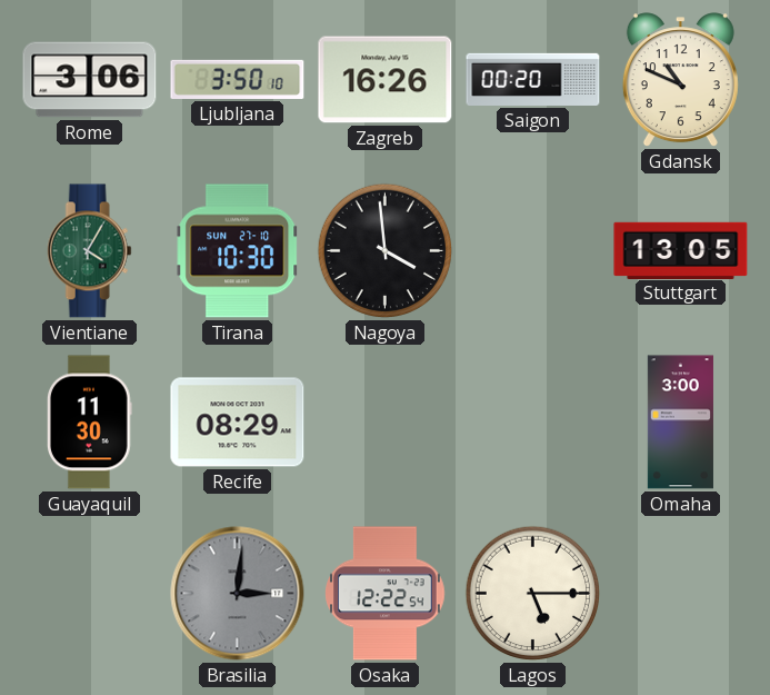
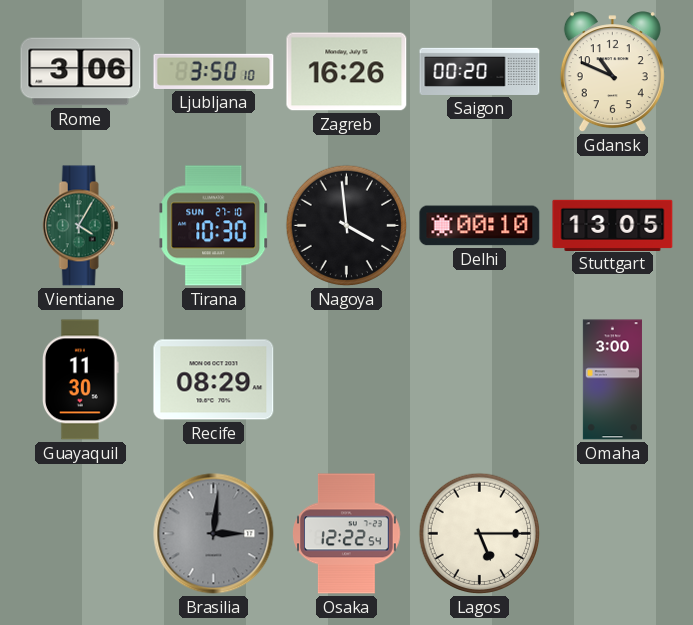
Delhi: none -> 00:10 (480, 226)
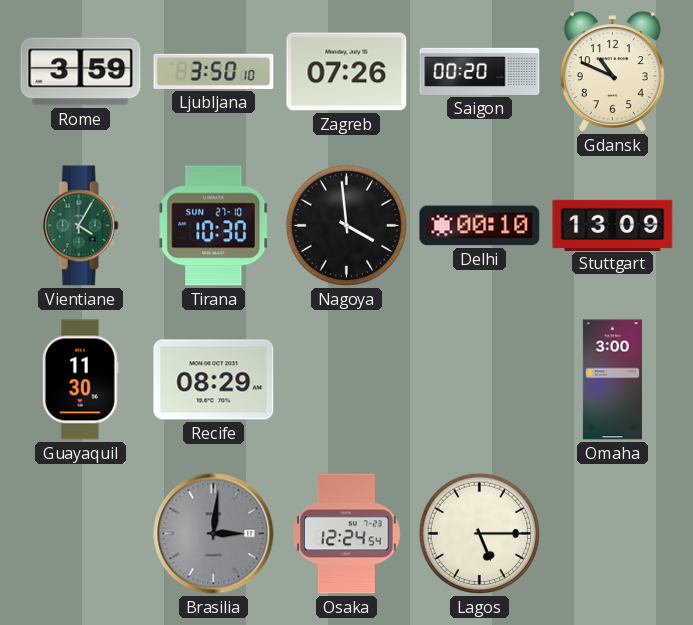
Rome: 3:06 -> 3:59 (81, 72)
Zagreb: 16:26 -> 07:26 (347, 72)
Stuttgart: 13:05 -> 13:09 (613, 225)
Osaka: 12:22 -> 12:24 (347, 534)
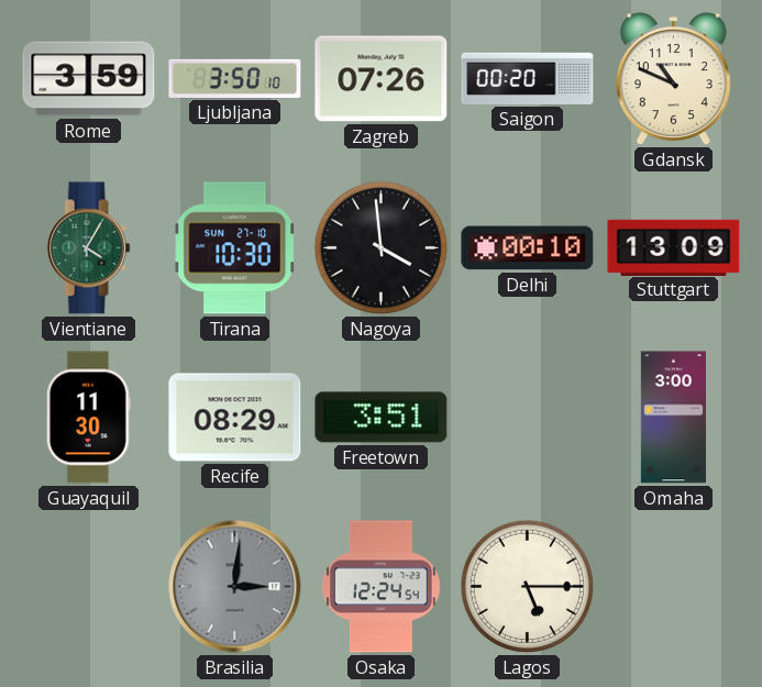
Freetown: none -> 3:51 (382, 418)
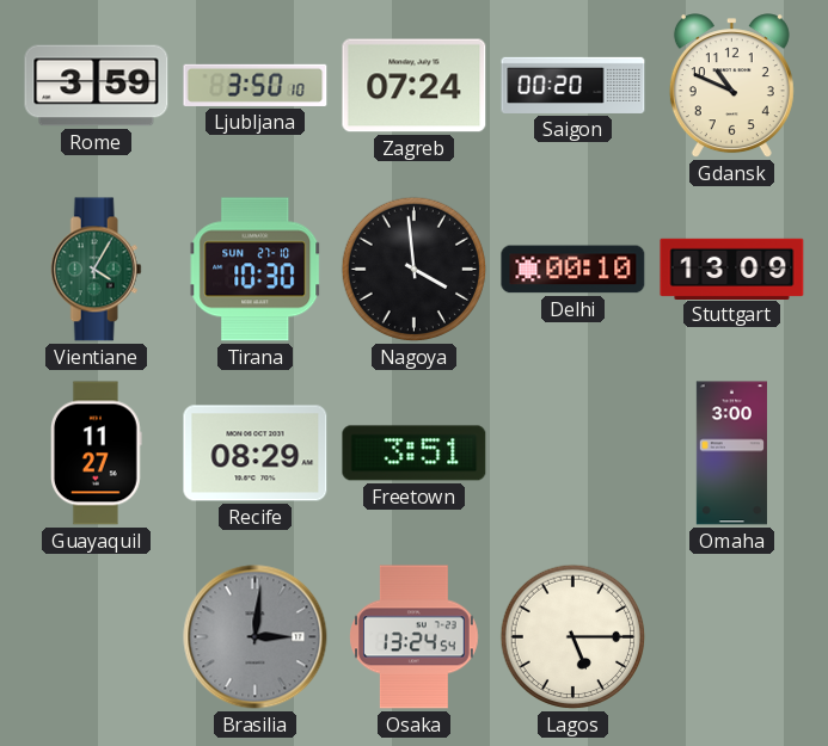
Zagreb: 07:26 -> 07:24 (415, 86)
Guayaquil: 11:30 -> 11:27 (97, 454)
Osaka: 12:24 -> 13:24 (415, 637)
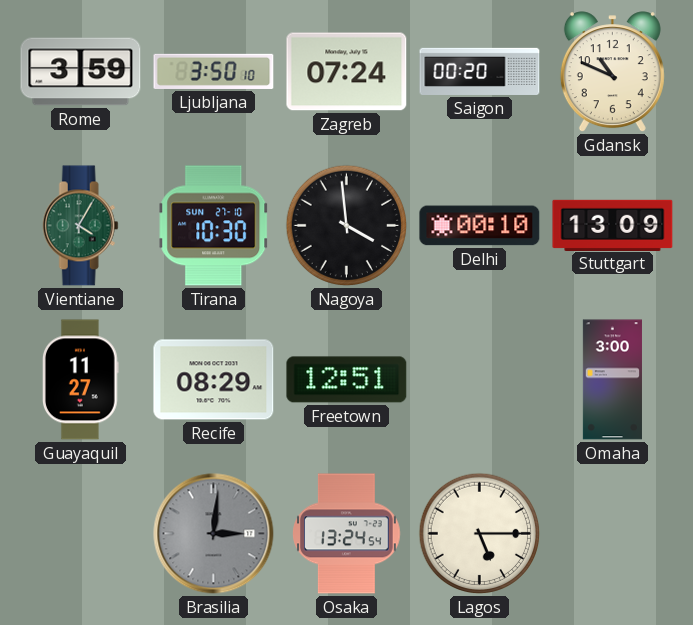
Freetown: 3:51 -> 12:51 (347, 380)
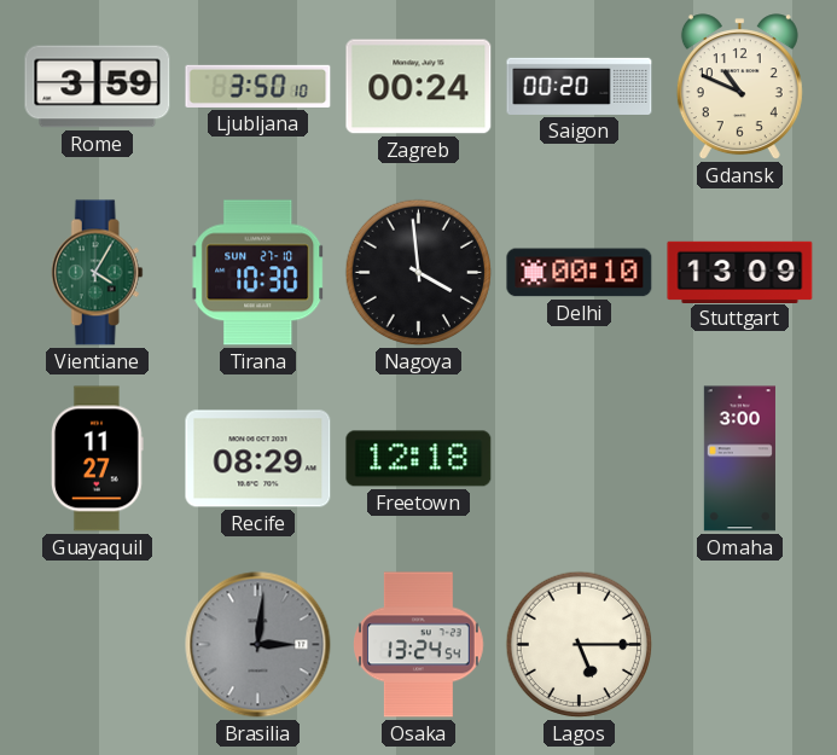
Zagreb: 07:24 -> 00:24 (419, 87)
Freetown: 12:51 -> 12:18 (419, 459)
